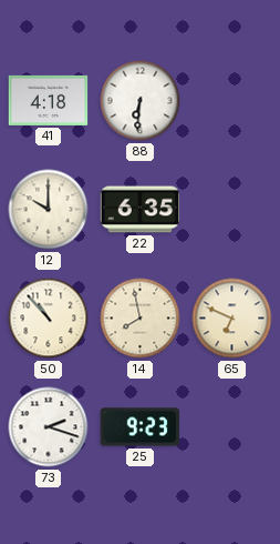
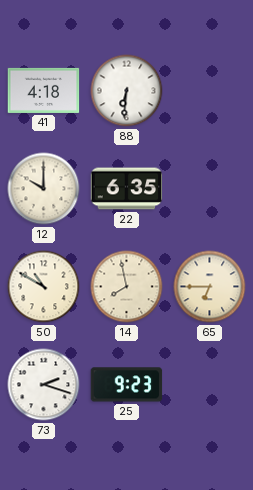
50: 10:53 -> 10:50 (44, 287)
65: 6:49 -> 6:45 (210, 287)
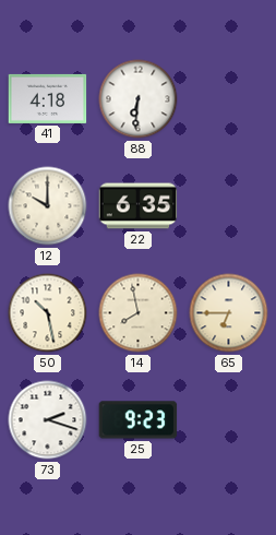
50: 10:50 -> 10:28 (48, 313)
